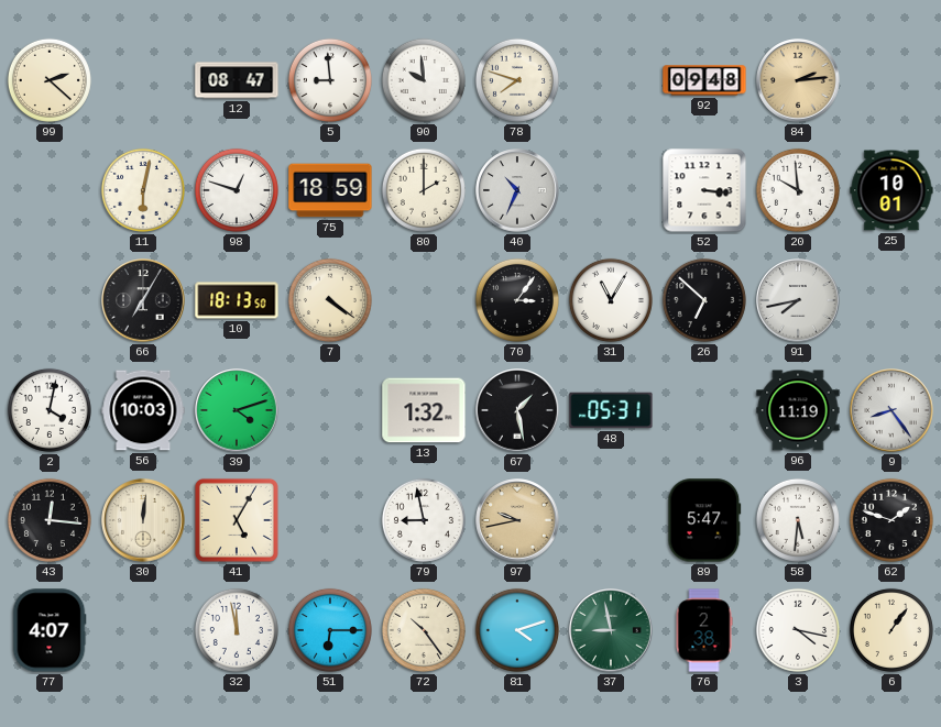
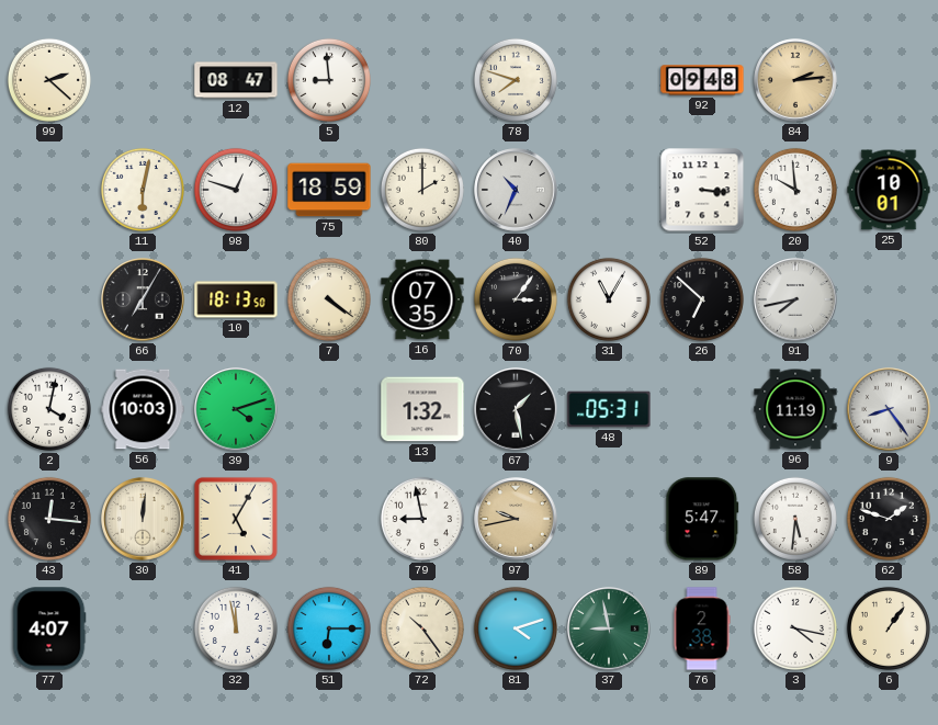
90: 9:59 -> none (424, 80)
16: none -> 07:35 (422, 299)
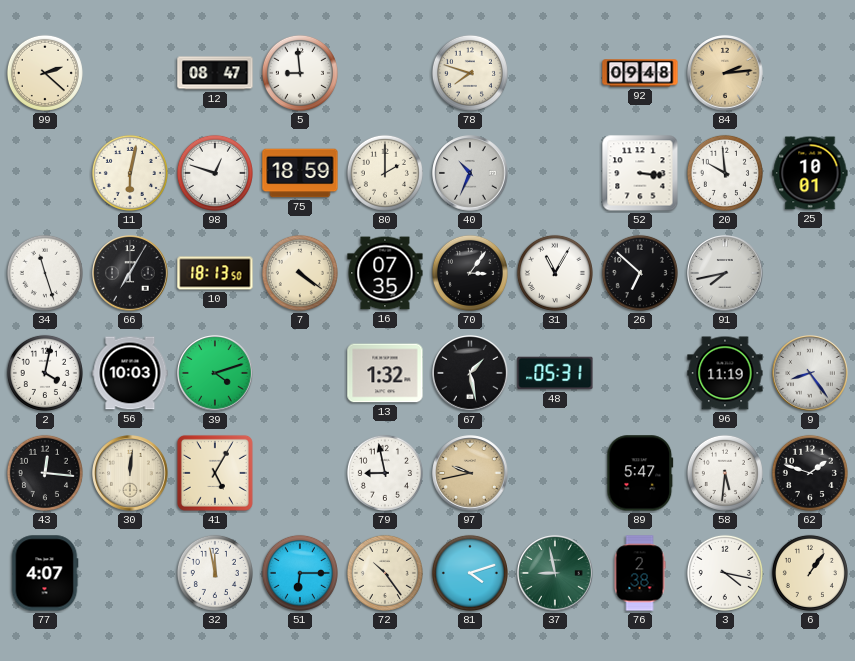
34: none -> 11:27 (45, 273)
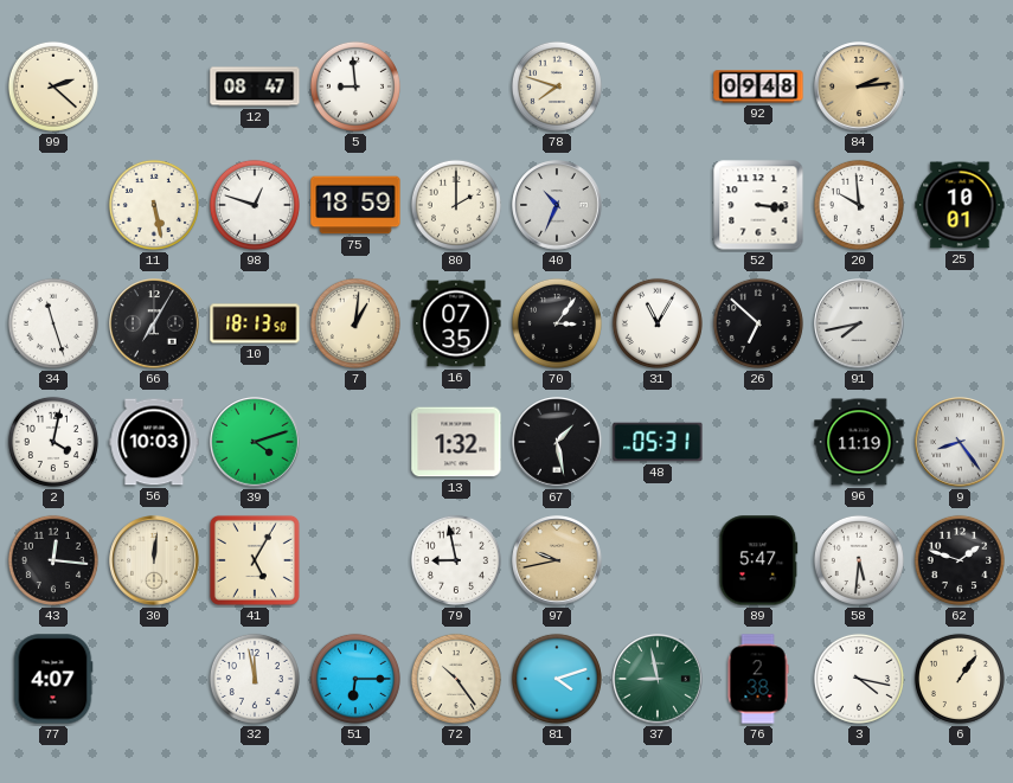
11: 6:02 -> 5:28 (154, 205)
7: 4:21 -> 1:01 (355, 323)
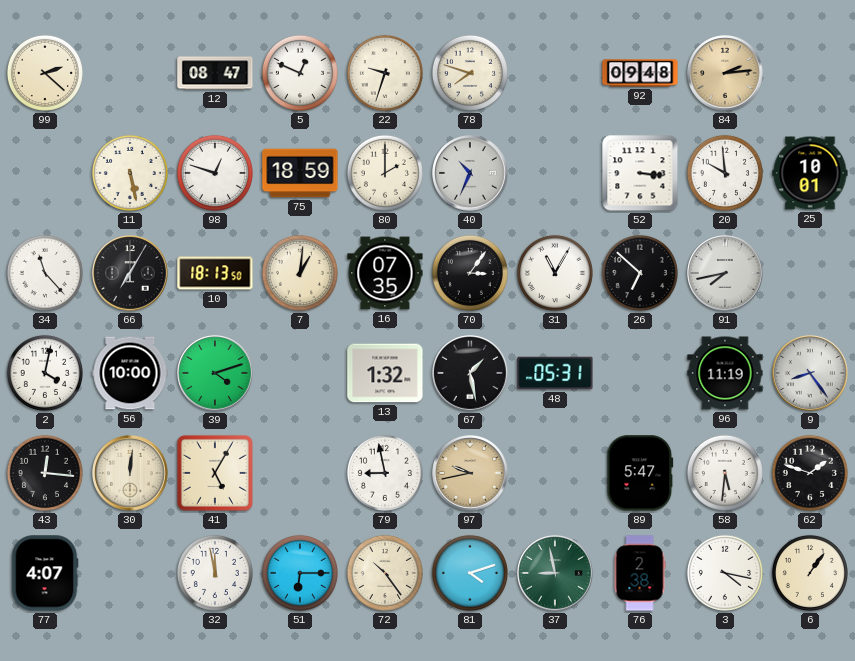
5: 8:59 -> 12:49 (300, 73)
22: none -> 9:33 (385, 73)
34: 11:27 -> 11:23 (45, 273)
56: 10:03 -> 10:00 (130, 373)
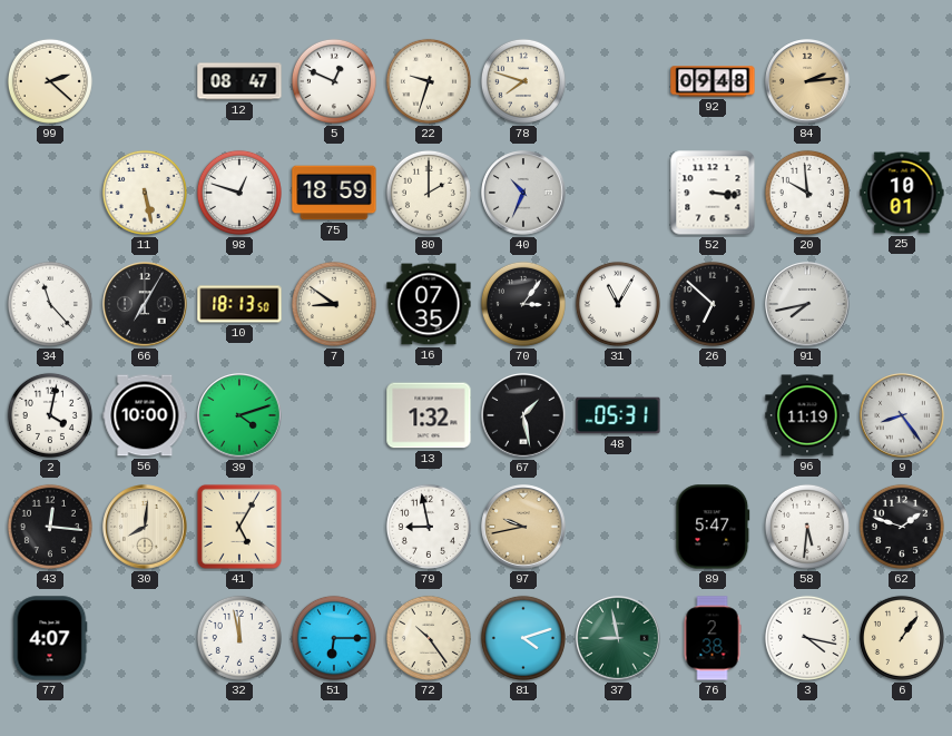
7: 1:01 -> 8:51 (334, 304)
30: 12:01 -> 8:01 (145, 527)
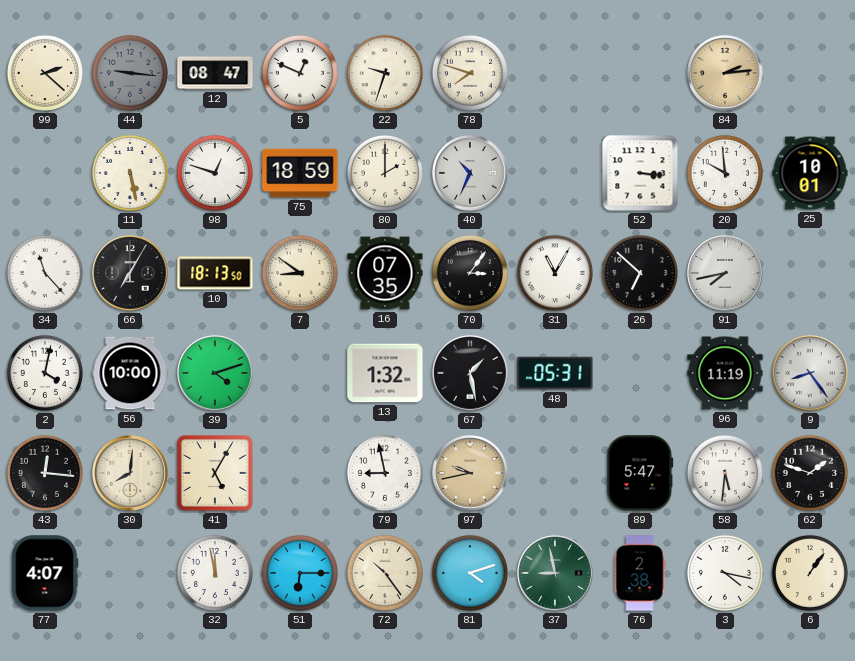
44: none -> 9:16 (130, 73)
92: 09:48 -> none (713, 81)
